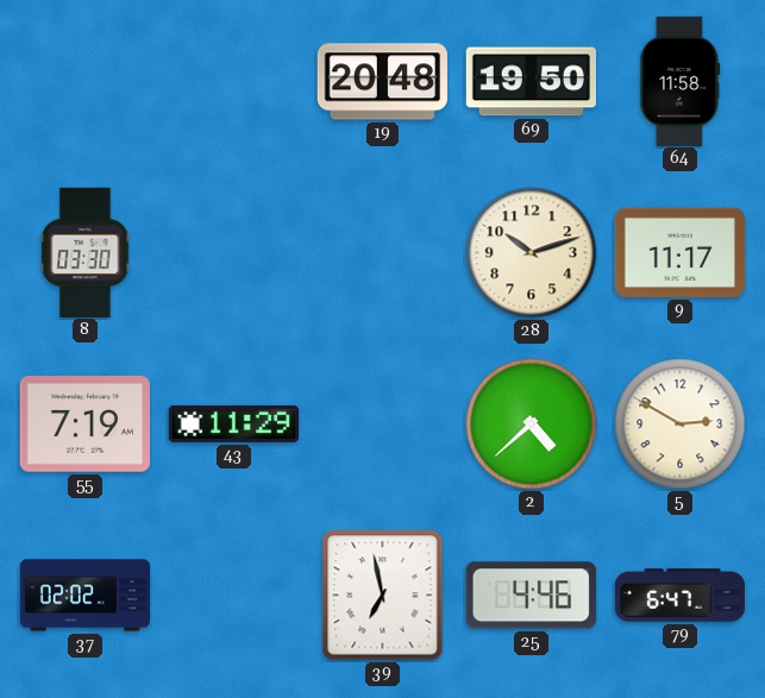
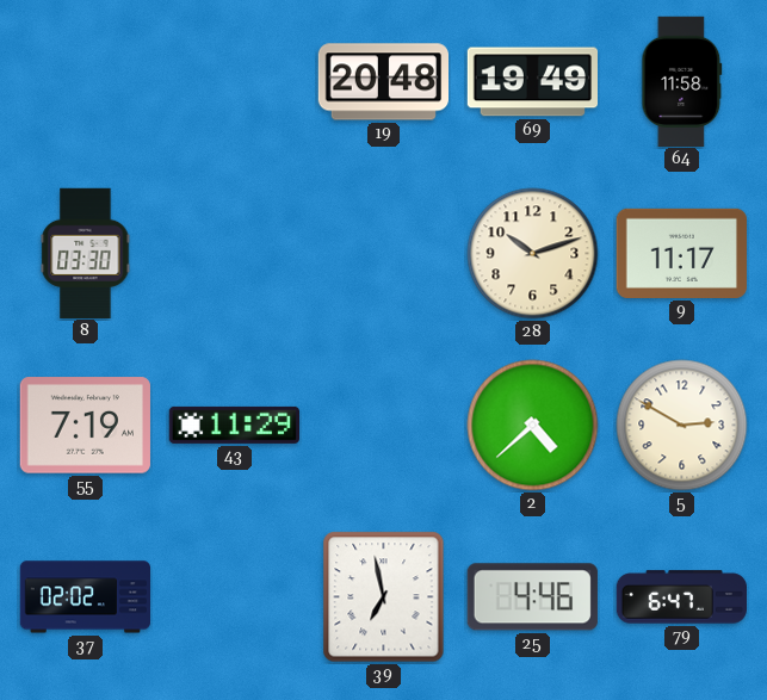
69: 19:50 -> 19:49 (532, 82)
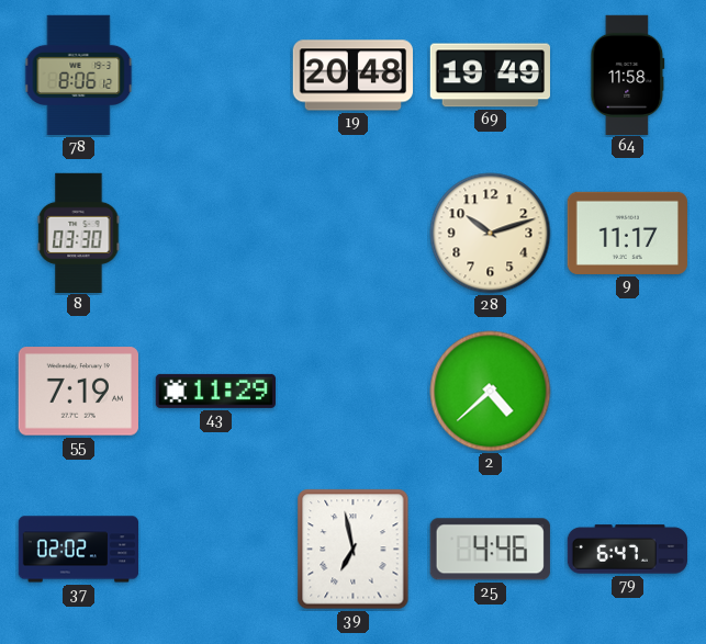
78: none -> 8:06 (79, 76)
5: 2:50 -> none (682, 426)
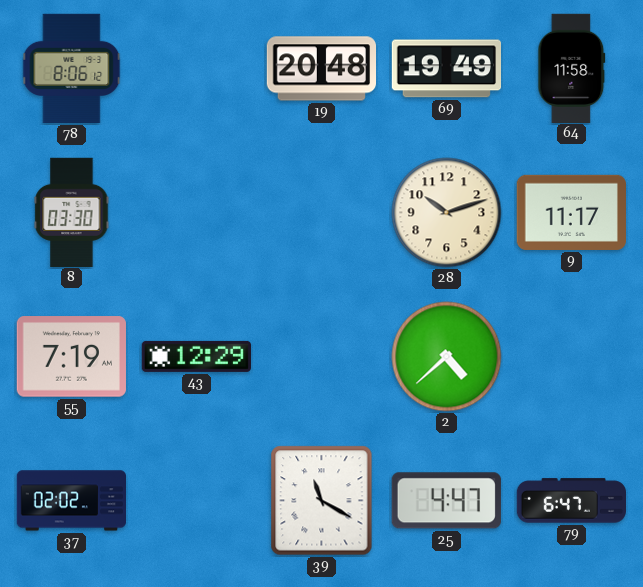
43: 11:29 -> 12:29 (196, 356)
39: 6:58 -> 11:20 (322, 501)
25: 4:46 -> 4:47 (446, 501)
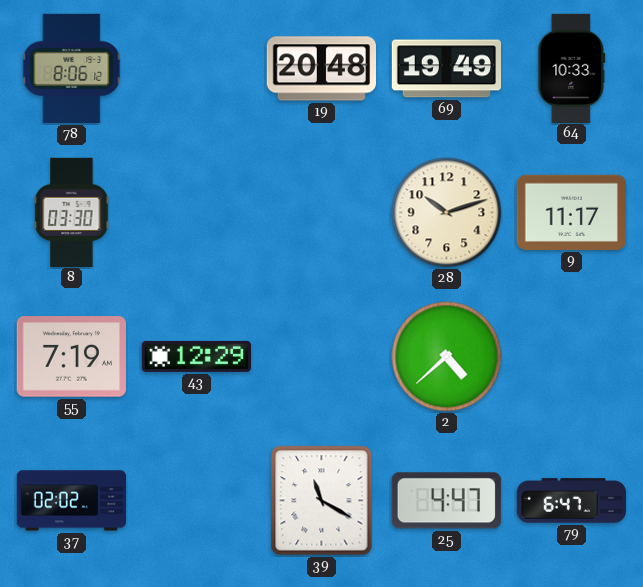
64: 11:58 -> 10:33 (572, 68)
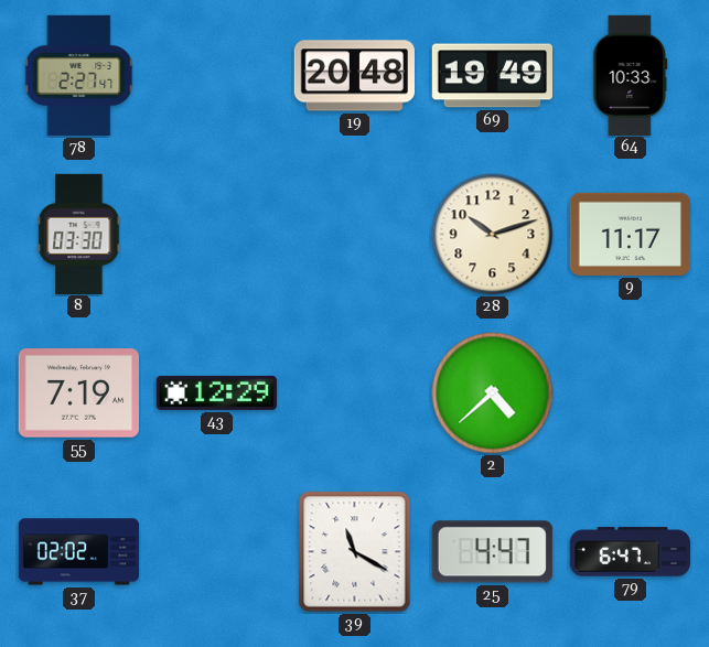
78: 8:06 -> 2:27 (79, 76)
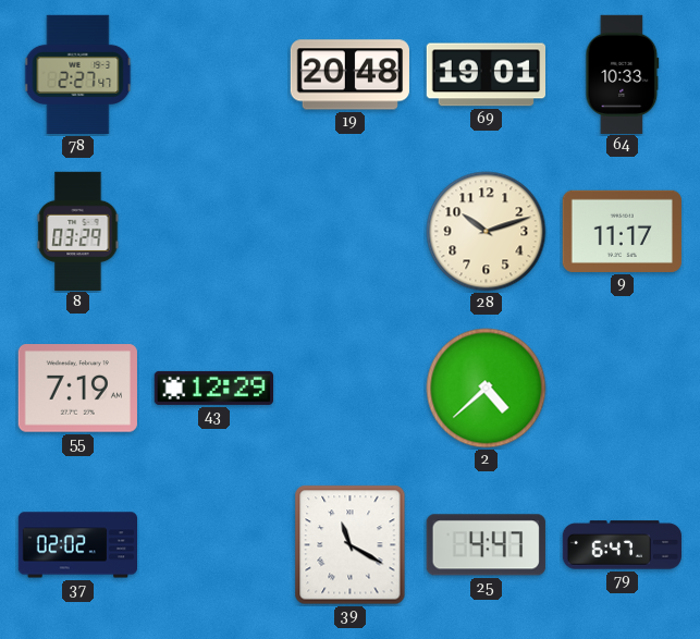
69: 19:49 -> 19:01 (486, 75)
8: 03:30 -> 03:29 (78, 231)
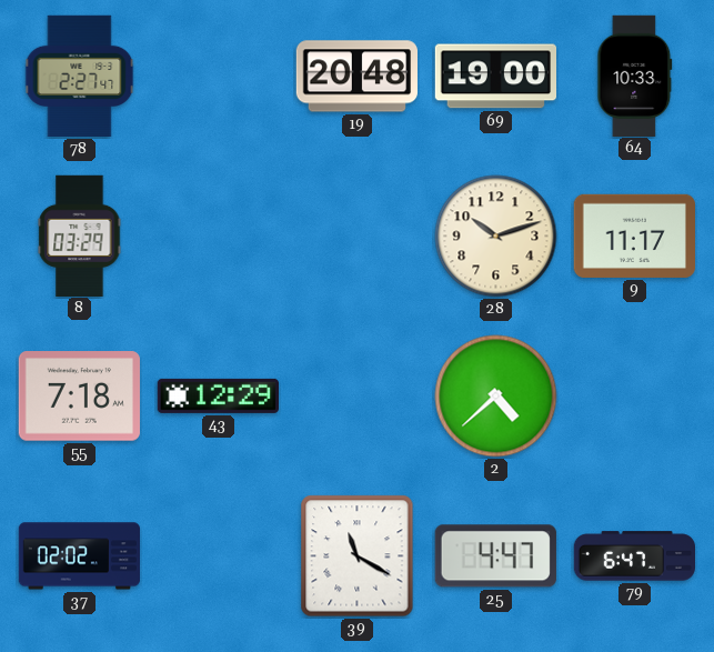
69: 19:01 -> 19:00 (495, 77)
55: 7:19 -> 7:18 (79, 397)
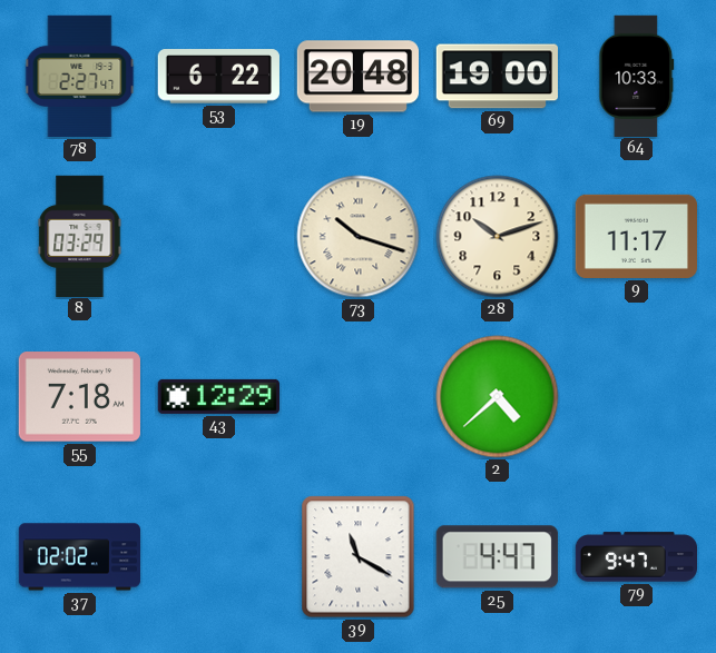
53: none -> 6:22 (218, 77)
73: none -> 10:18 (359, 237)
79: 6:47 -> 9:47 (636, 557)
